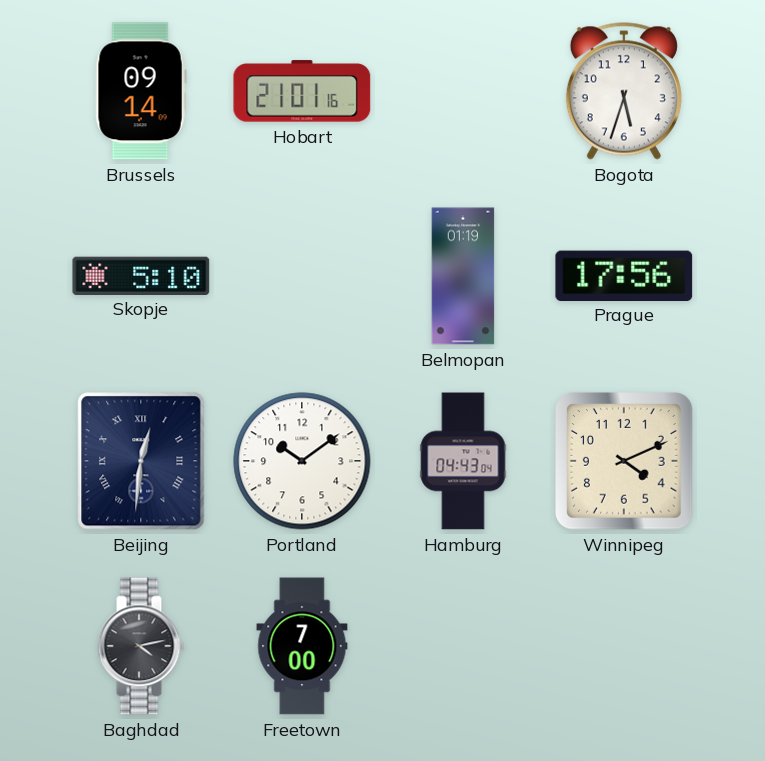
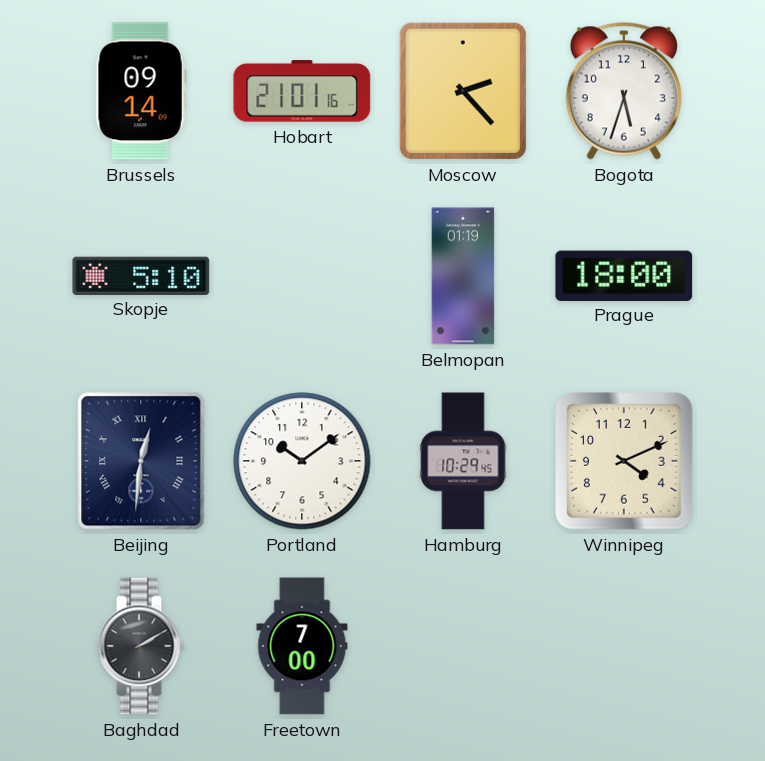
Moscow: none -> 2:23 (463, 91)
Prague: 17:56 -> 18:00 (624, 275)
Hamburg: 04:43 -> 10:29 (463, 461)
Baghdad: 4:13 -> 2:10 (141, 646)
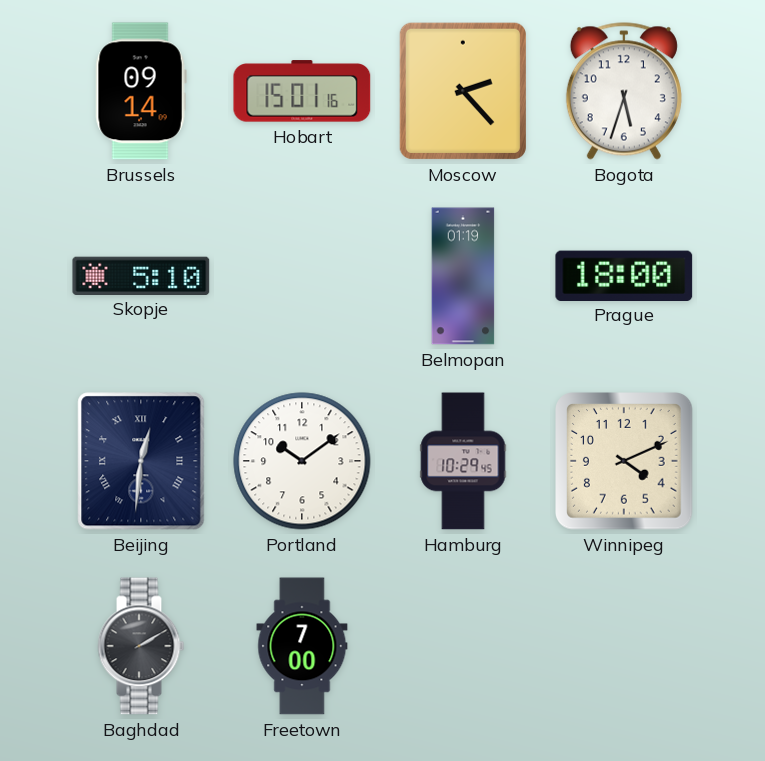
Hobart: 21:01 -> 15:01 (302, 91)
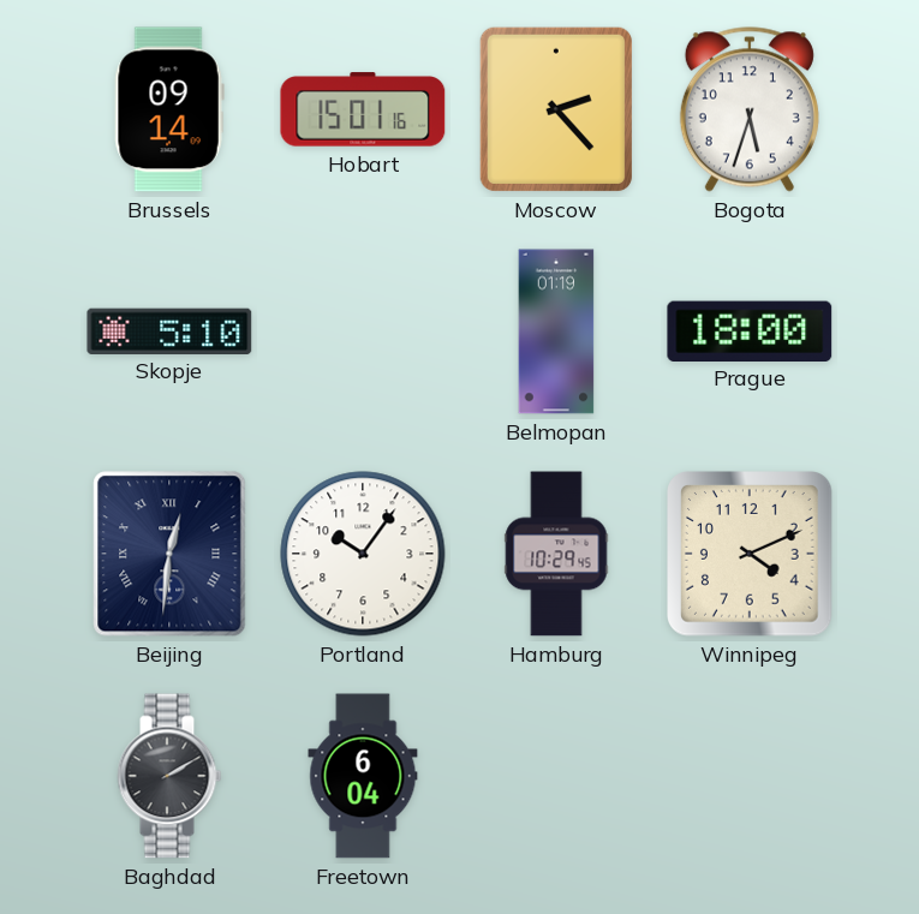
Portland: 10:09 -> 10:06 (363, 554)
Freetown: 7:00 -> 6:04 (363, 776)
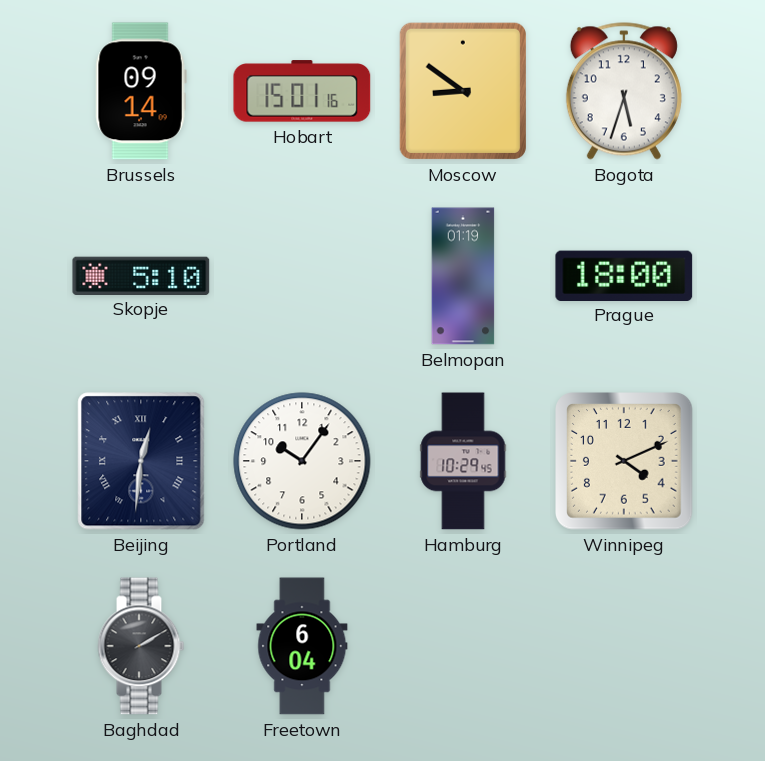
Moscow: 2:23 -> 8:51 (463, 91)
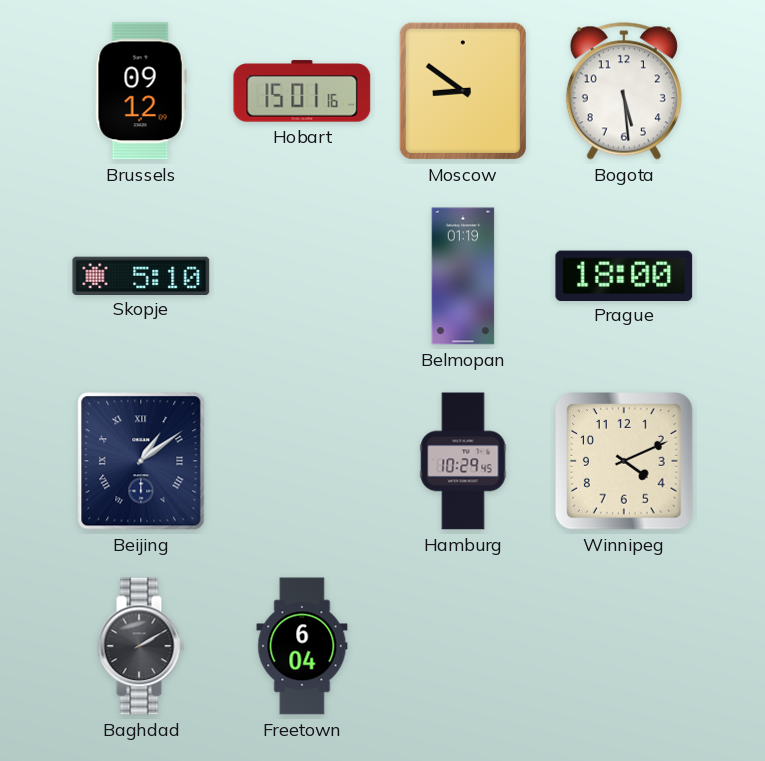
Brussels: 09:14 -> 09:12 (141, 91)
Bogota: 5:33 -> 5:29 (624, 91)
Beijing: 12:31 -> 1:09 (141, 461)
Portland: 10:06 -> none (302, 461)
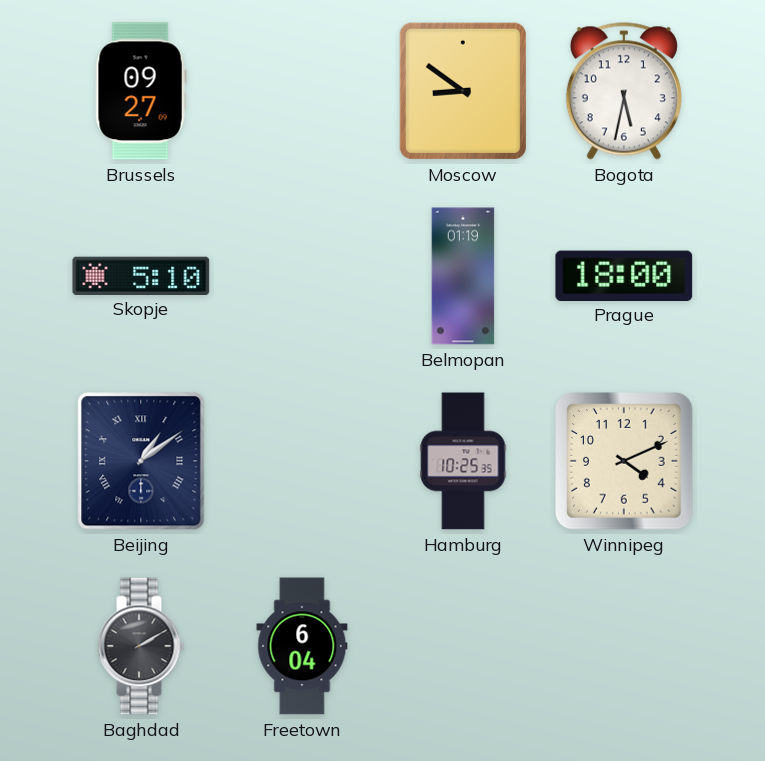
Brussels: 09:12 -> 09:27 (141, 91)
Hobart: 15:01 -> none (302, 91)
Bogota: 5:29 -> 5:32 (624, 91)
Hamburg: 10:29 -> 10:25 (463, 461)
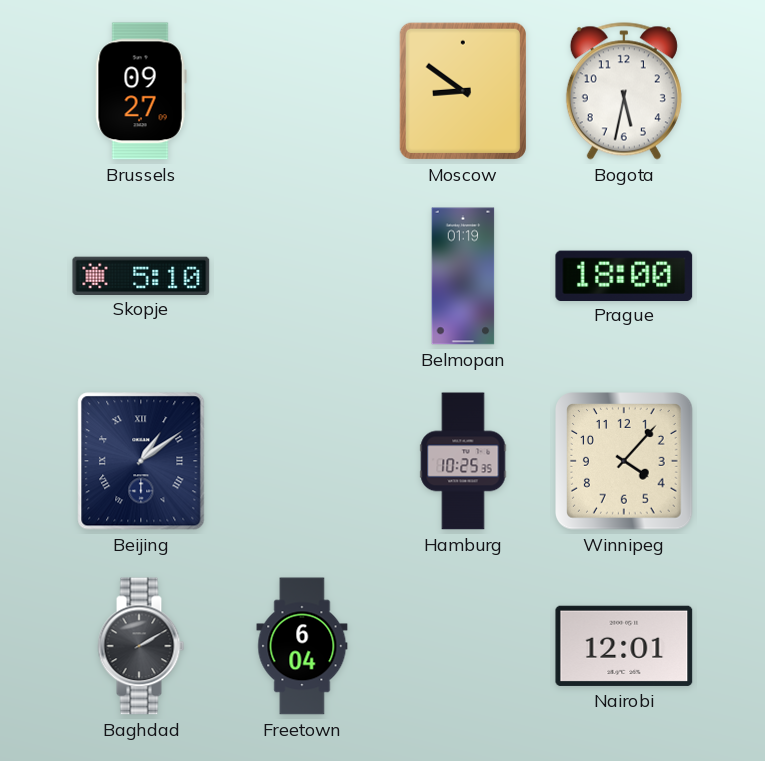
Winnipeg: 4:11 -> 4:07 (624, 461)
Nairobi: none -> 12:01 (624, 646)
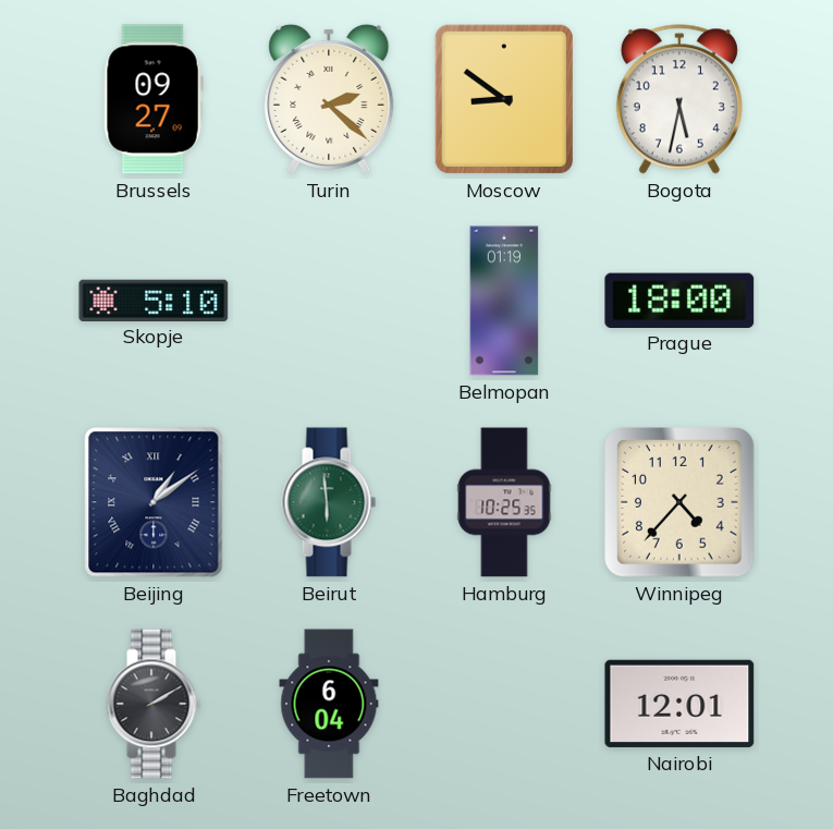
Turin: none -> 2:22 (329, 99)
Beirut: none -> 5:59 (329, 502)
Winnipeg: 4:07 -> 4:37 (679, 502)
